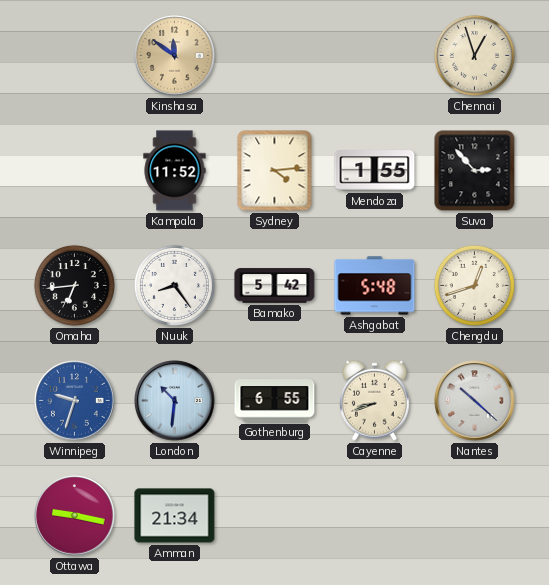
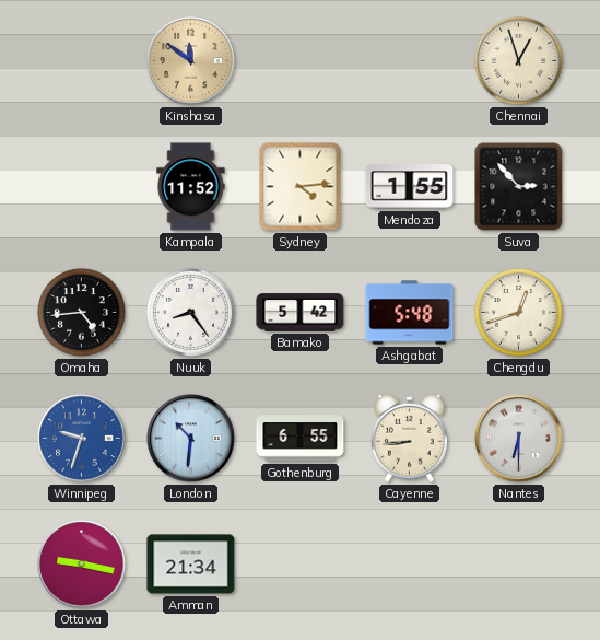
Omaha: 6:44 -> 4:44 (81, 312)
Cayenne: 8:42 -> 8:44 (410, 438)
Nantes: 10:22 -> 6:30 (519, 439)
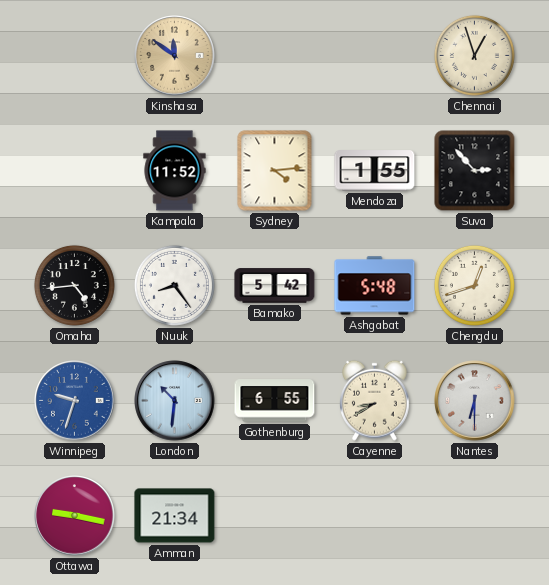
Cayenne: 8:44 -> 8:40 (375, 400)
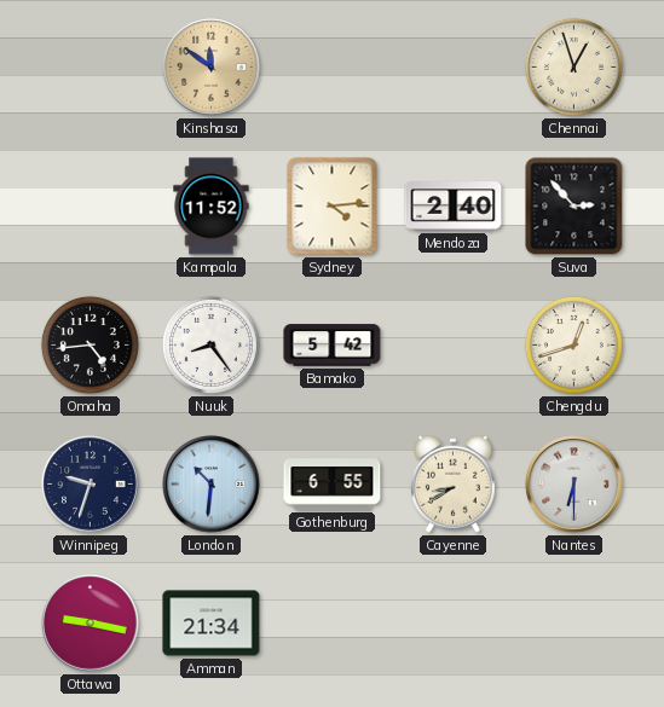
Mendoza: 1:55 -> 2:40 (454, 207)
Ashgabat: 5:48 -> none (375, 286)
Winnipeg dial: blue -> navy (91, 485)
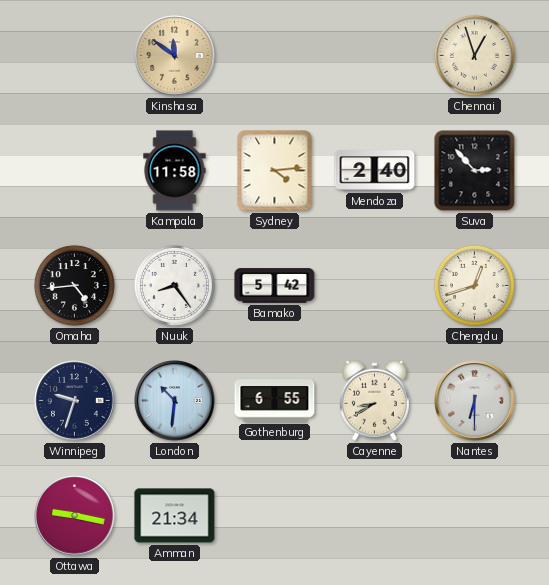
Kampala: 11:52 -> 11:58 (175, 171)
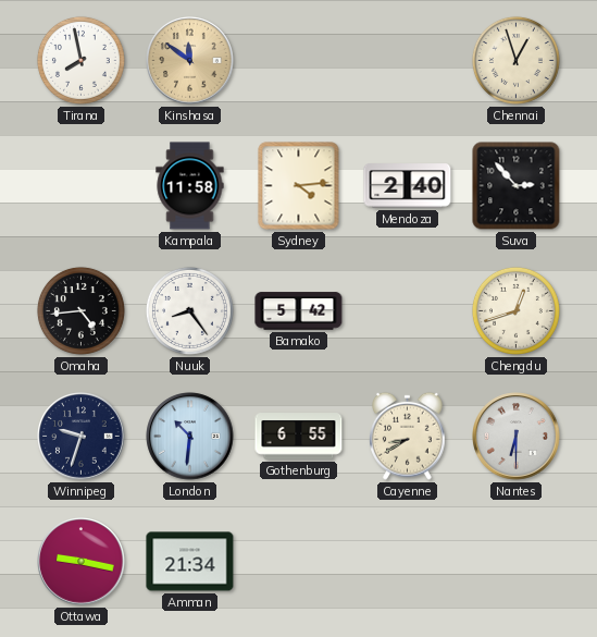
Tirana: none -> 7:58 (80, 60)
